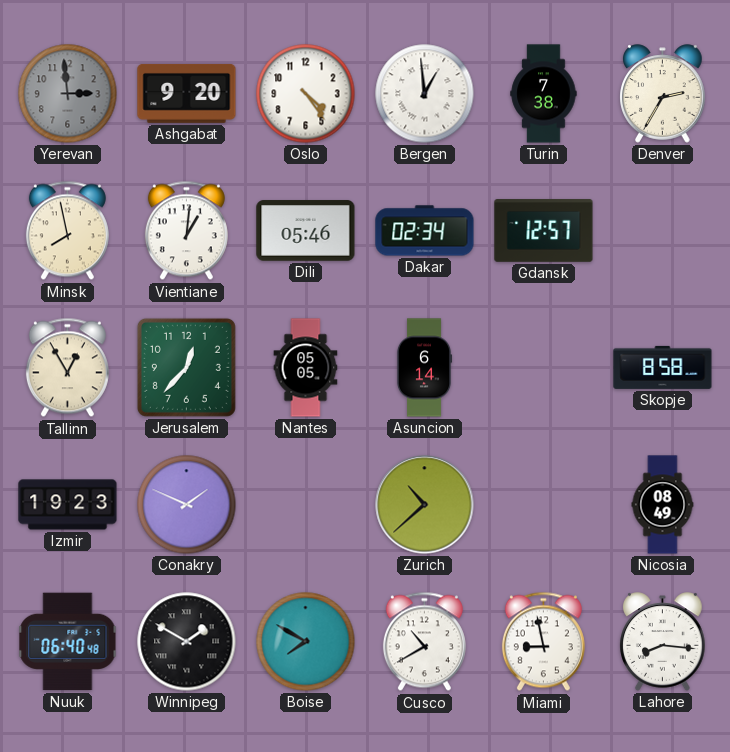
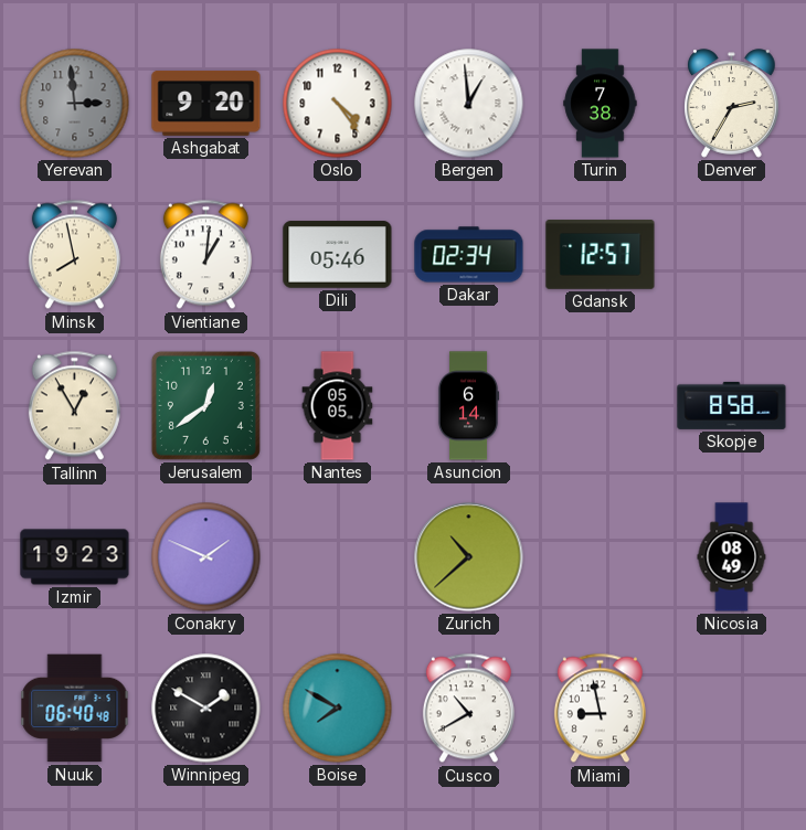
Jerusalem: 12:37 -> 12:39 (205, 405)
Lahore: 8:16 -> none (663, 642)
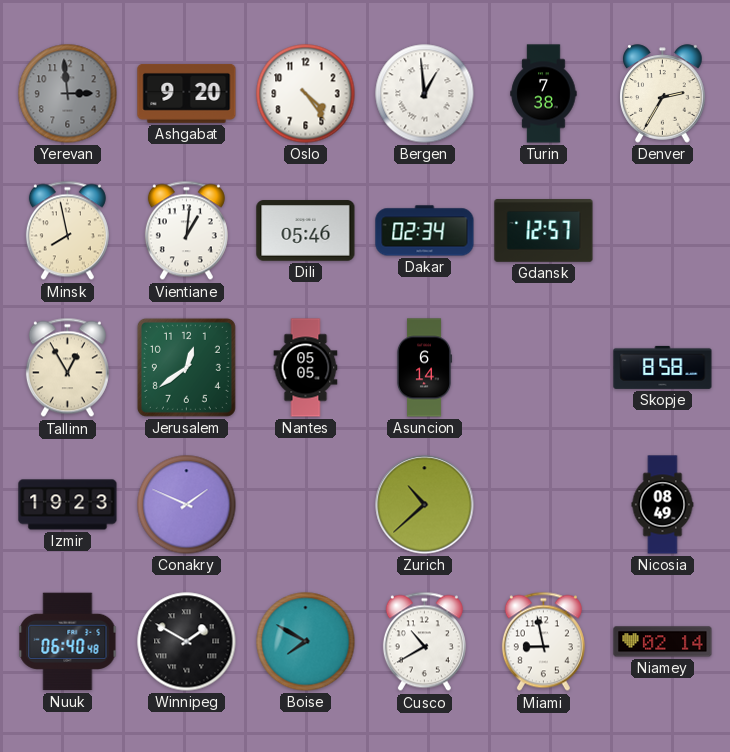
Niamey: none -> 02:14 (663, 642)
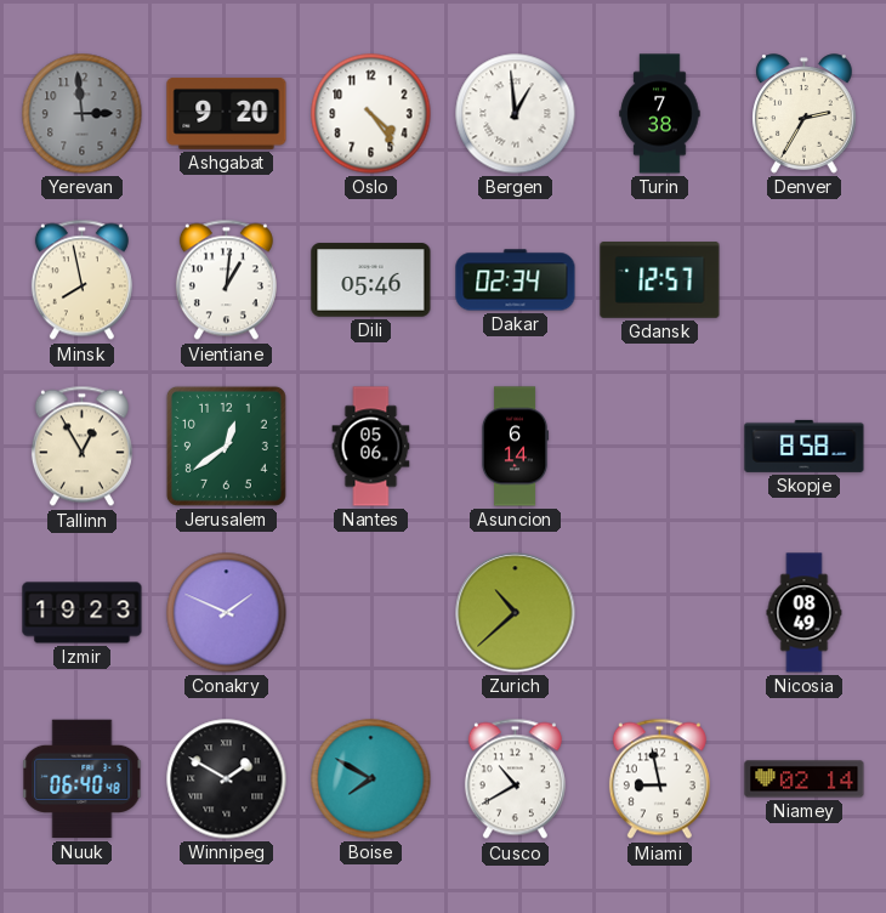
Nantes: 05:05 -> 05:06 (371, 447)
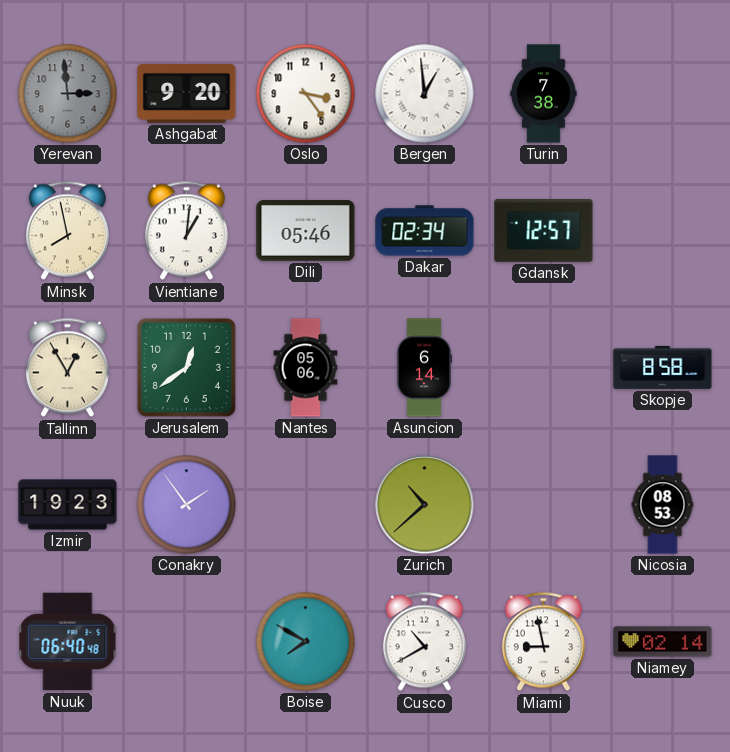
Oslo: 4:24 -> 3:24 (306, 94)
Denver: 2:35 -> none (805, 114)
Conakry: 1:49 -> 1:54 (187, 505)
Nicosia: 08:49 -> 08:53 (663, 505)
Winnipeg: 1:50 -> none (227, 779)
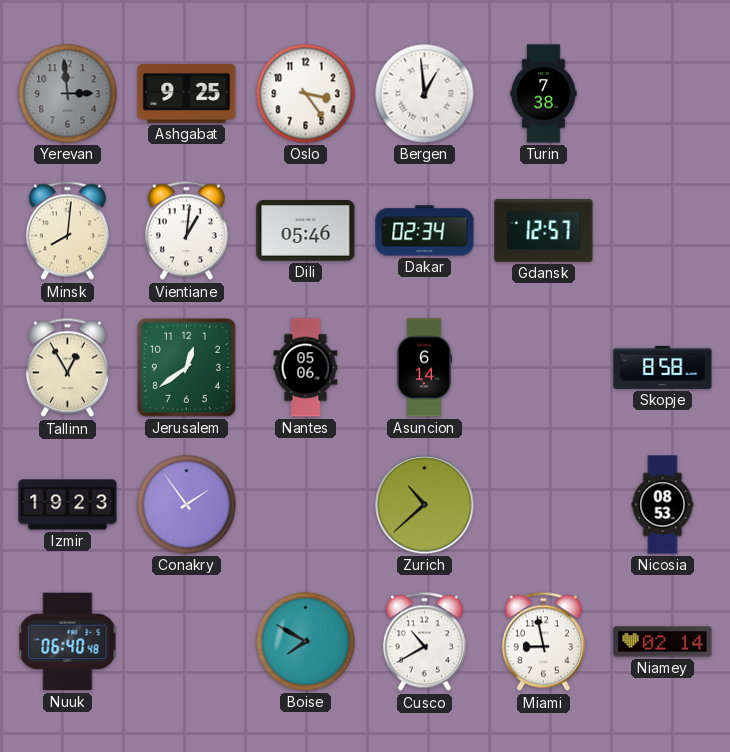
Ashgabat: 9:20 -> 9:25 (187, 93)
Minsk: 7:58 -> 8:01 (67, 231)
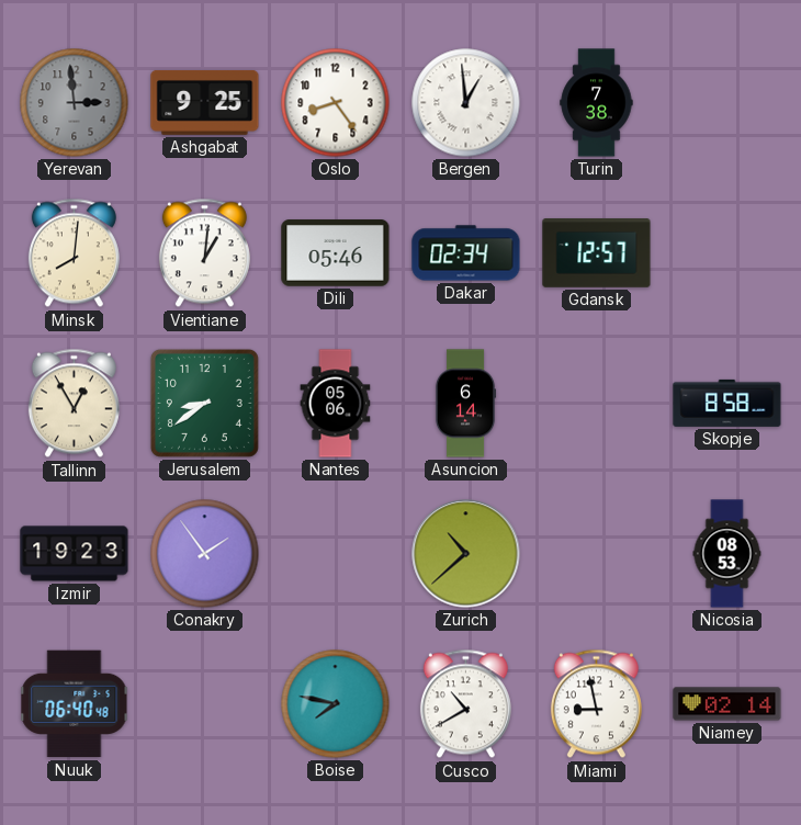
Oslo: 3:24 -> 8:24 (336, 103)
Jerusalem: 12:39 -> 8:39 (204, 403)
Boise: 7:50 -> 7:47 (336, 704)
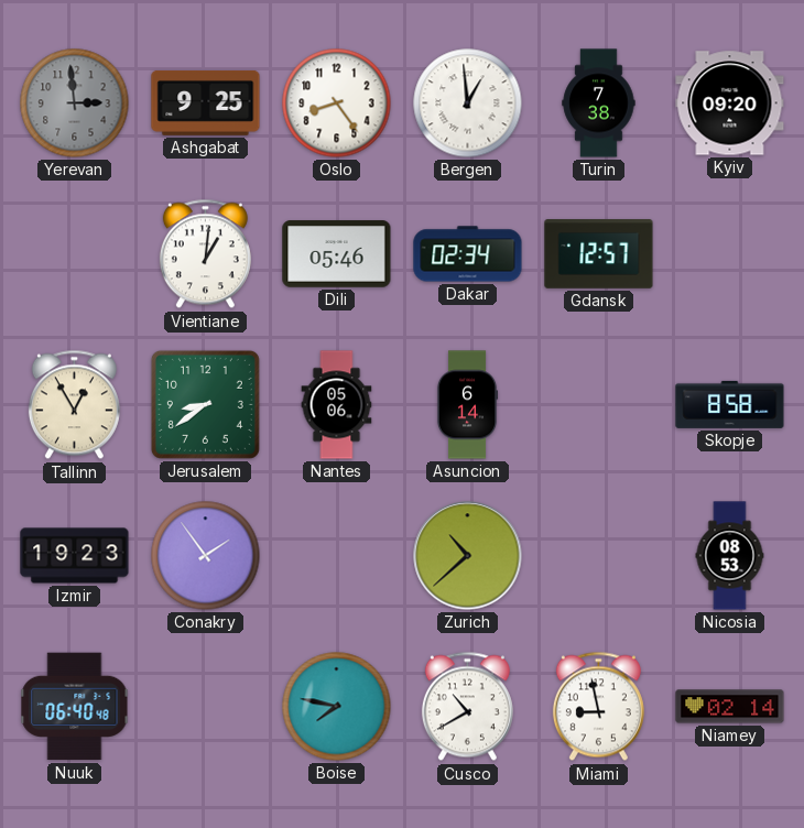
Kyiv: none -> 09:20 (730, 103)
Minsk: 8:01 -> none (74, 253)
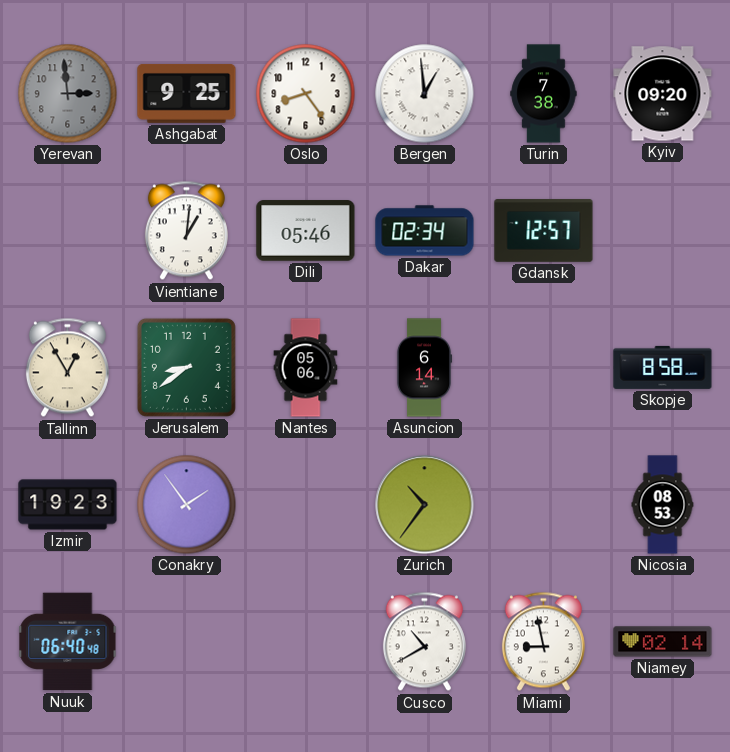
Zurich: 10:38 -> 10:36 (425, 505)
Boise: 7:47 -> none (337, 707)
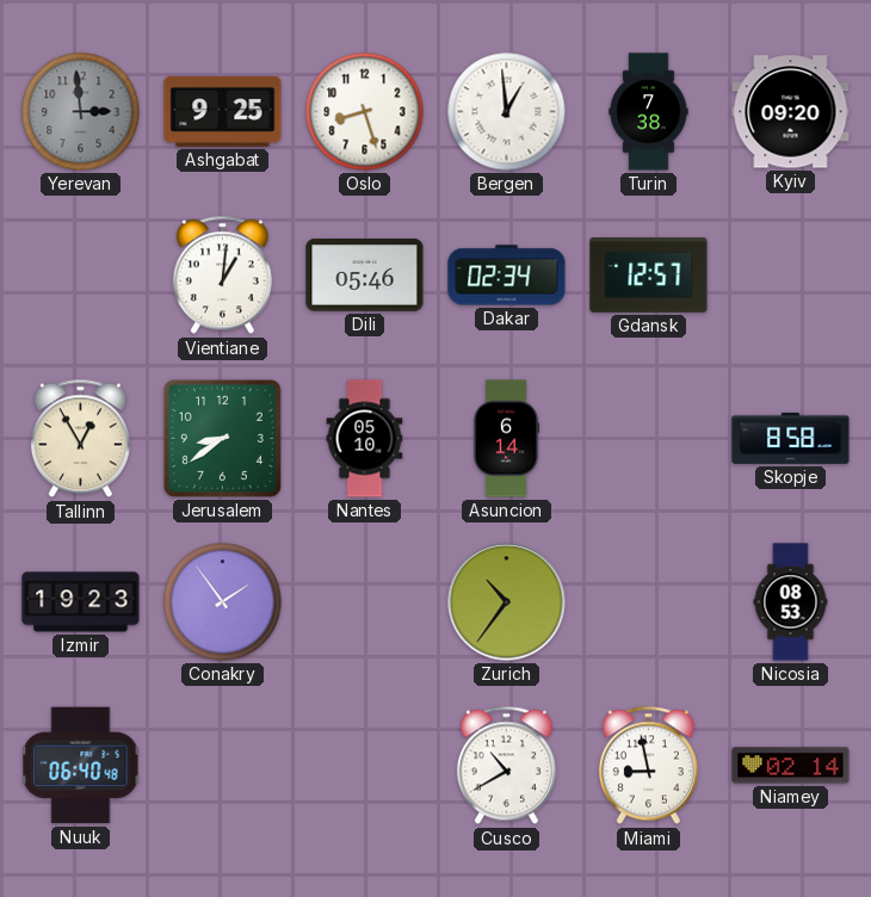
Oslo: 8:24 -> 8:27 (365, 112)
Nantes: 05:06 -> 05:10 (365, 439)
